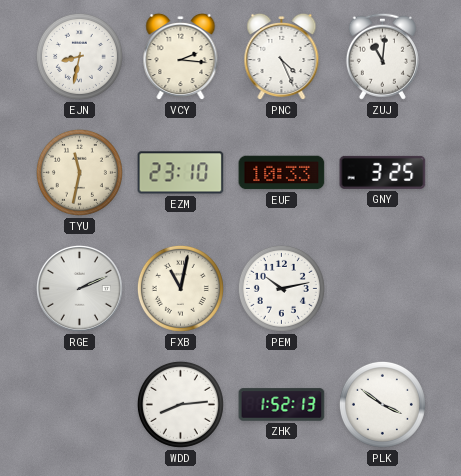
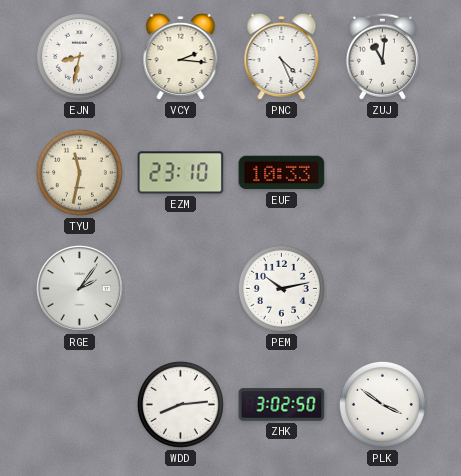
GNY: 3:25 -> none (383, 172)
RGE: 2:11 -> 2:06 (79, 288)
FXB: 11:02 -> none (180, 288)
ZHK: 1:52 -> 3:02 (282, 405)
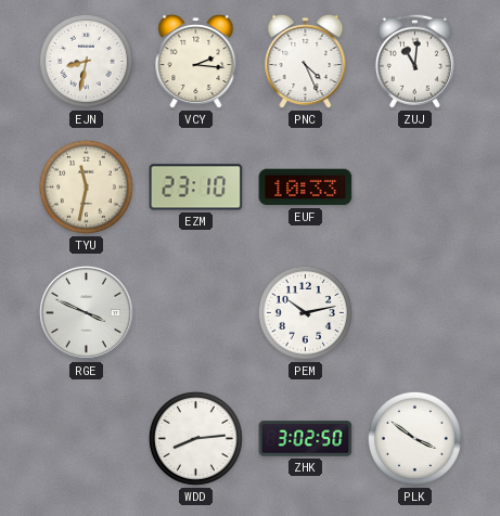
RGE: 2:06 -> 3:49 (86, 312)
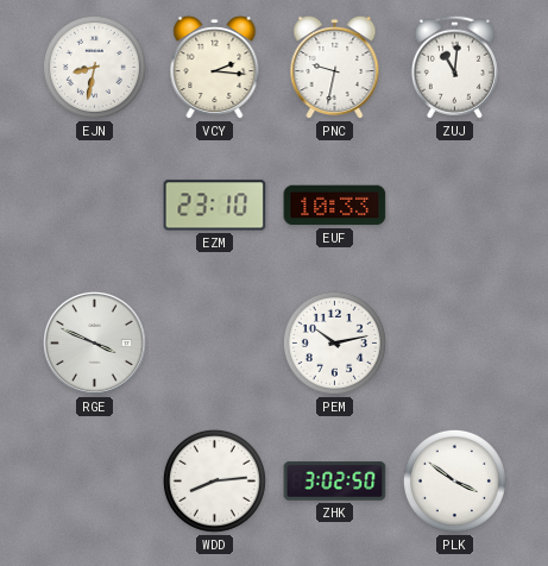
PNC: 4:26 -> 9:32 (335, 68)
TYU: 11:32 -> none (86, 186)
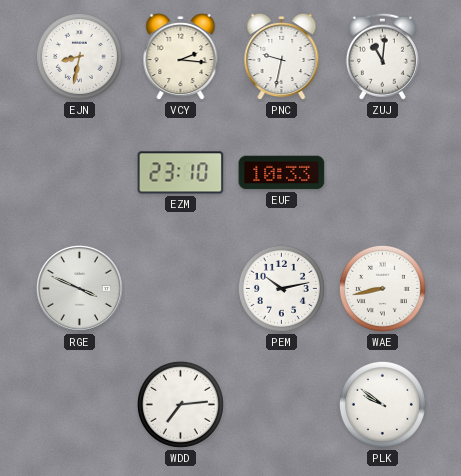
WAE: none -> 8:43 (382, 288)
WDD: 8:14 -> 7:14 (180, 404)
ZHK: 3:02 -> none (335, 482)
PLK: 3:51 -> 9:51 (382, 404)
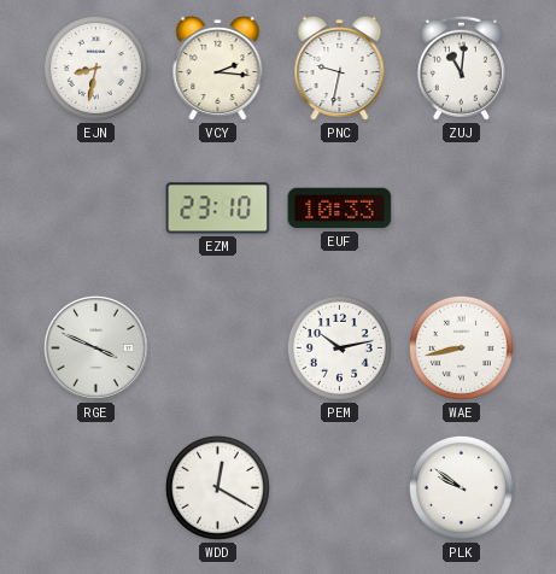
WDD: 7:14 -> 12:20 (217, 487)
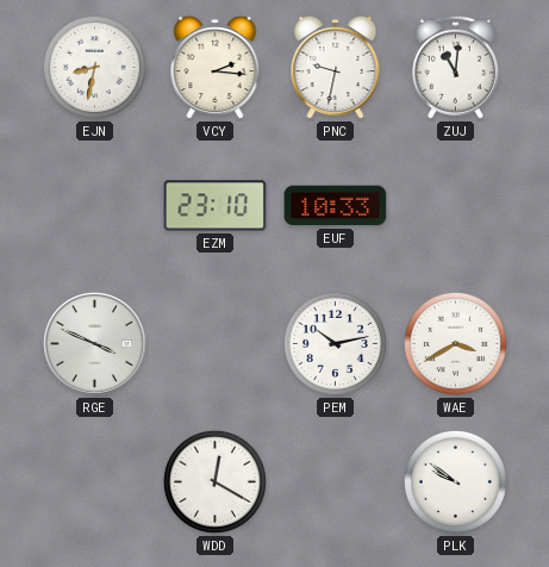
WAE: 8:43 -> 3:40 (455, 343)
